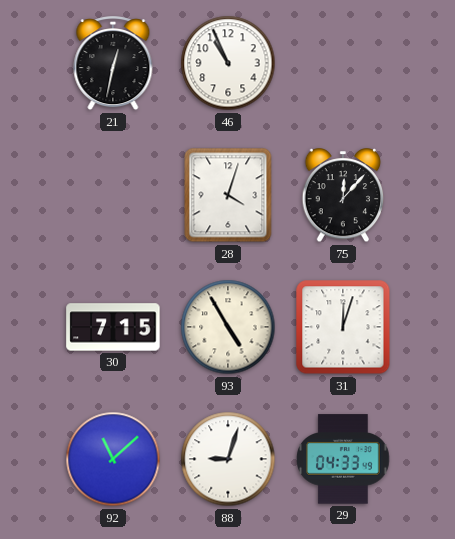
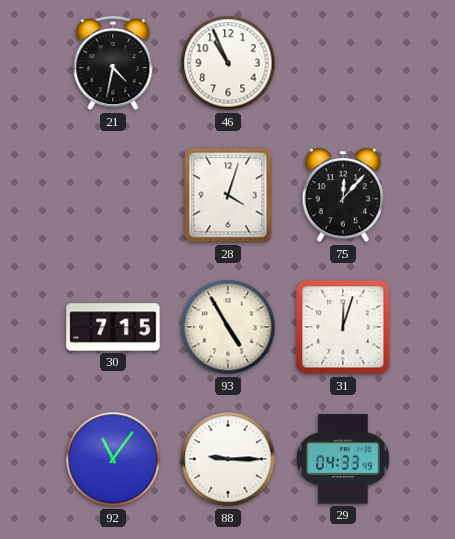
21: 12:32 -> 4:32 (113, 64)
92: 11:08 -> 11:06 (113, 459)
88: 9:03 -> 9:15 (228, 459)
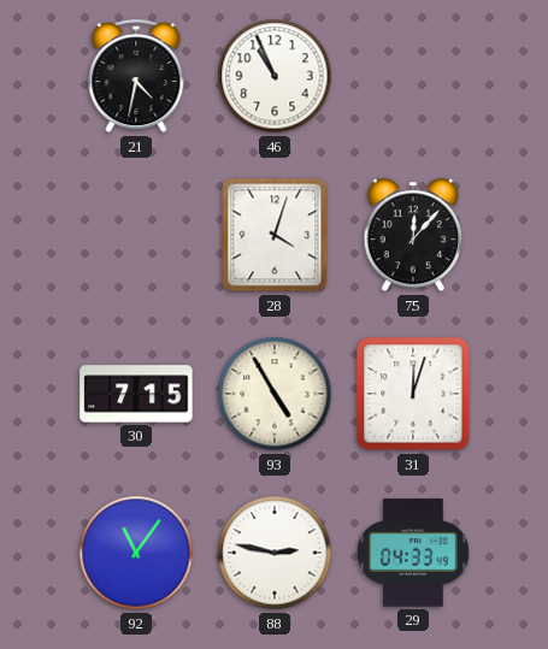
88: 9:15 -> 2:47 (275, 553)
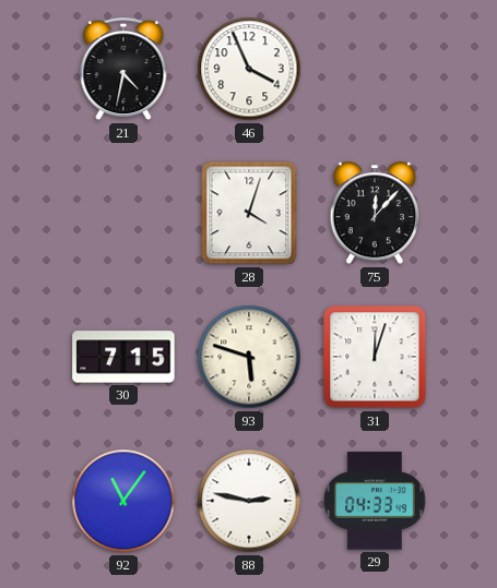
46: 10:56 -> 3:56 (249, 69)
93: 4:55 -> 5:48 (249, 357)
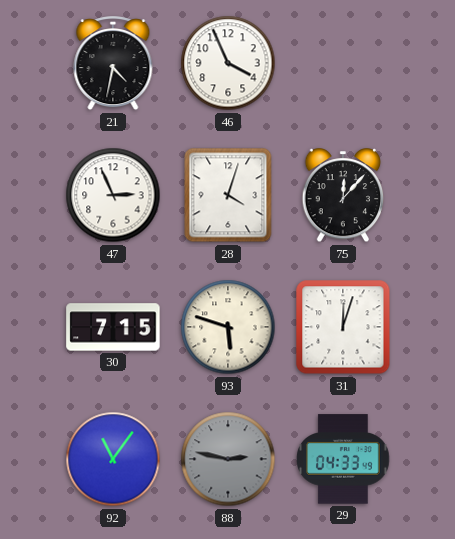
47: none -> 2:56 (113, 195)
88 dial: white -> grey (228, 459)
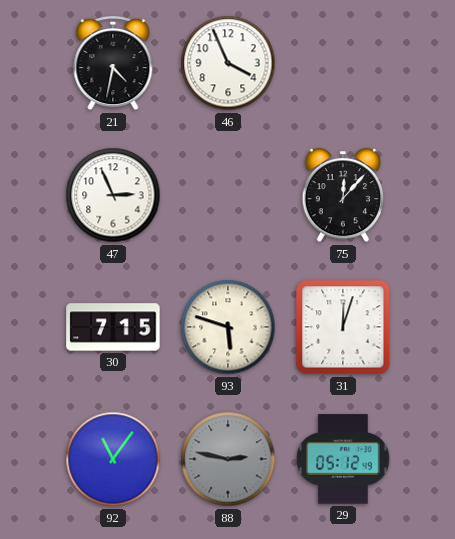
28: 4:03 -> none (228, 195)
29: 04:33 -> 05:12 (343, 459)
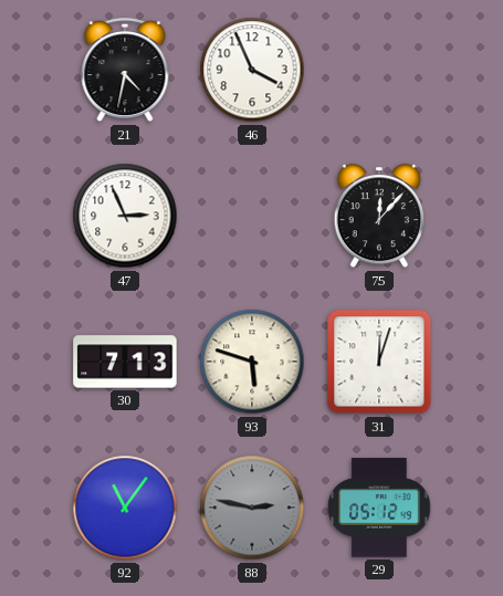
30: 7:15 -> 7:13 (125, 362)
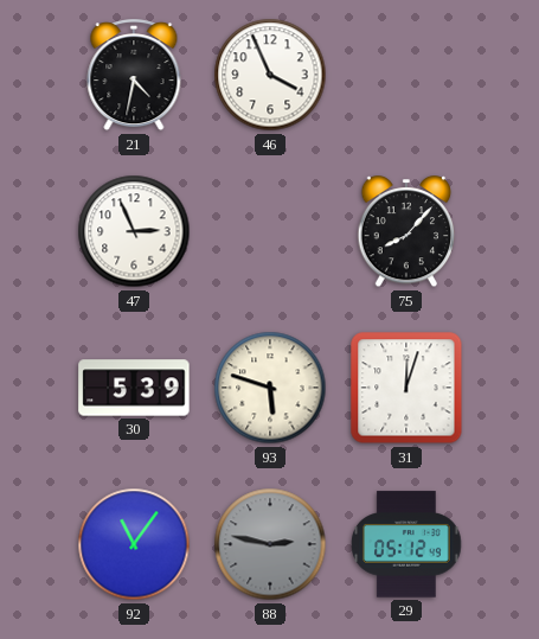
75: 12:07 -> 8:07 (406, 232)
30: 7:13 -> 5:39 (134, 388)
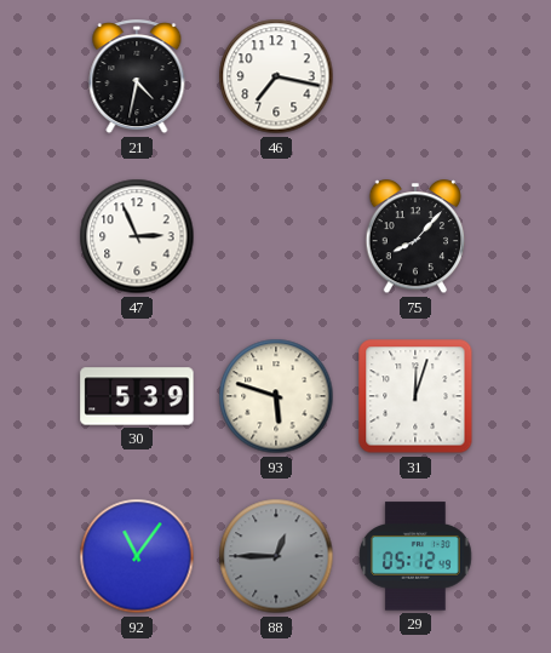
46: 3:56 -> 7:17 (276, 76)
88: 2:47 -> 12:45 (276, 556)
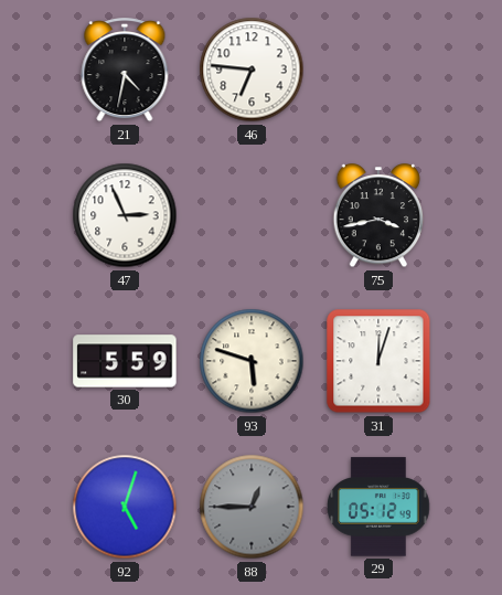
46: 7:17 -> 6:46 (252, 70)
75: 8:07 -> 3:43 (378, 216)
30: 5:39 -> 5:59 (125, 361)
92: 11:06 -> 5:03 (125, 507)
